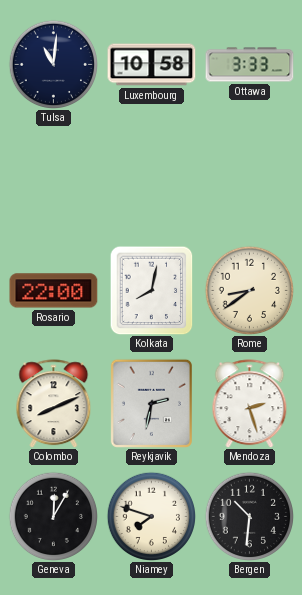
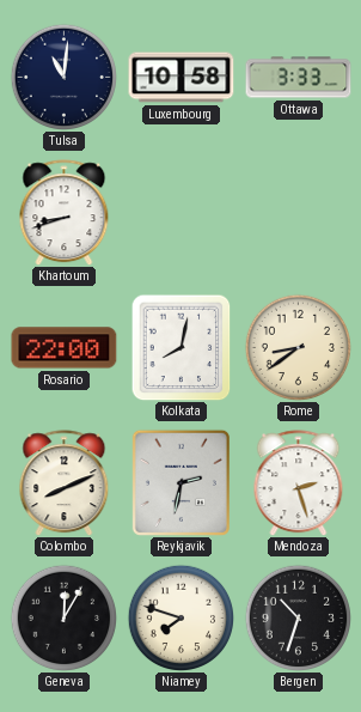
Khartoum: none -> 8:42 (65, 213)
Bergen: 10:31 -> 10:33 (298, 617)
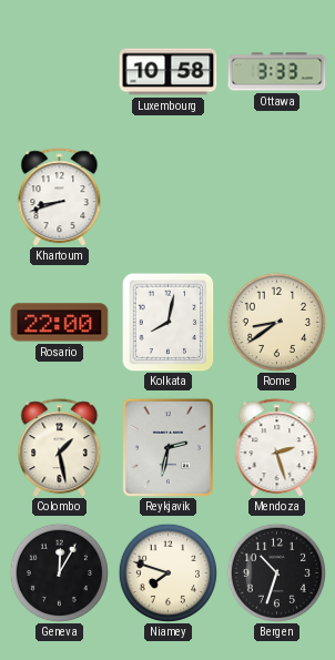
Tulsa: 11:01 -> none (63, 77)
Colombo: 8:11 -> 1:28 (60, 448)
